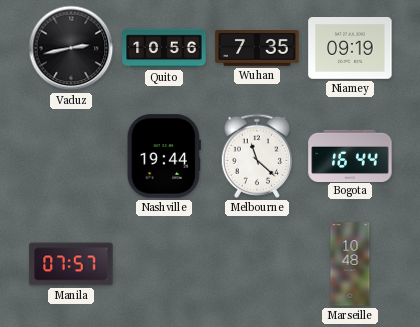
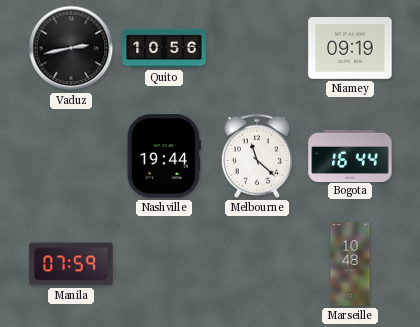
Wuhan: 7:35 -> none (257, 49)
Manila: 07:57 -> 07:59 (71, 264)
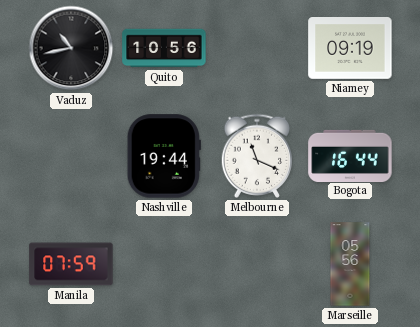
Vaduz: 2:43 -> 10:43 (71, 48)
Melbourne: 11:22 -> 11:19 (257, 156)
Marseille: 10:48 -> 05:56 (350, 264)
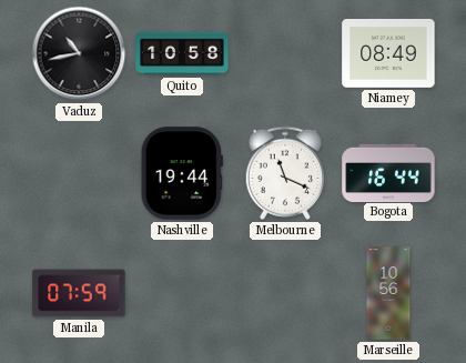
Quito: 10:56 -> 10:58 (182, 53)
Niamey: 09:19 -> 08:49 (388, 54)
Marseille: 05:56 -> 10:56 (388, 293)
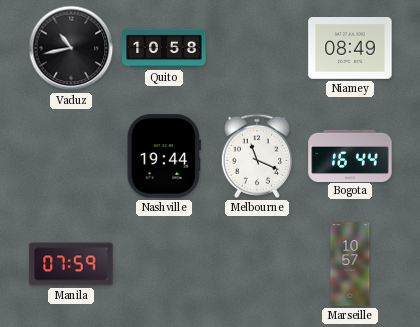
Marseille: 10:56 -> 10:57 (350, 264)
